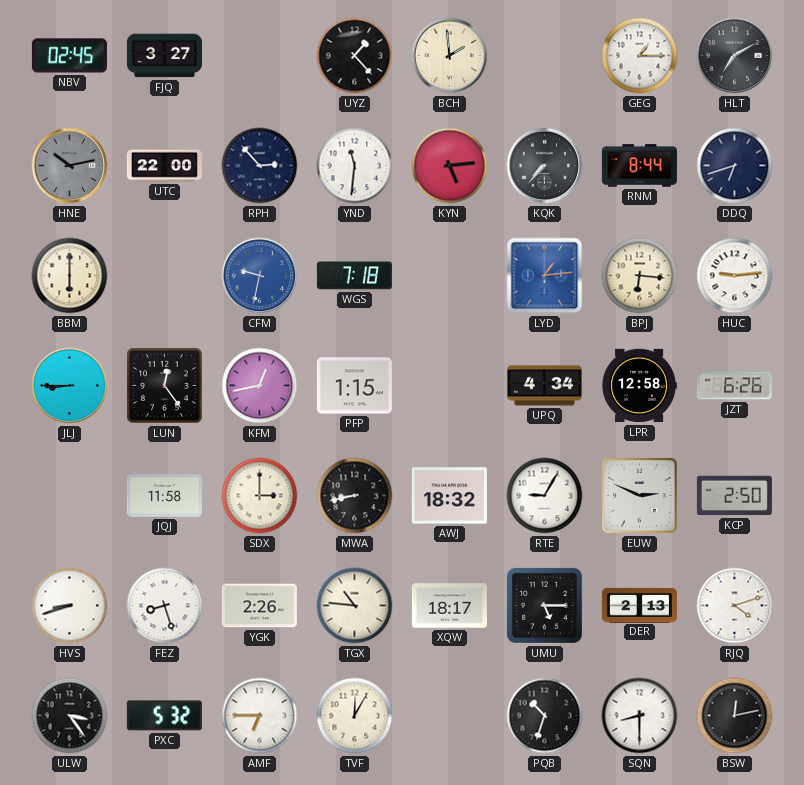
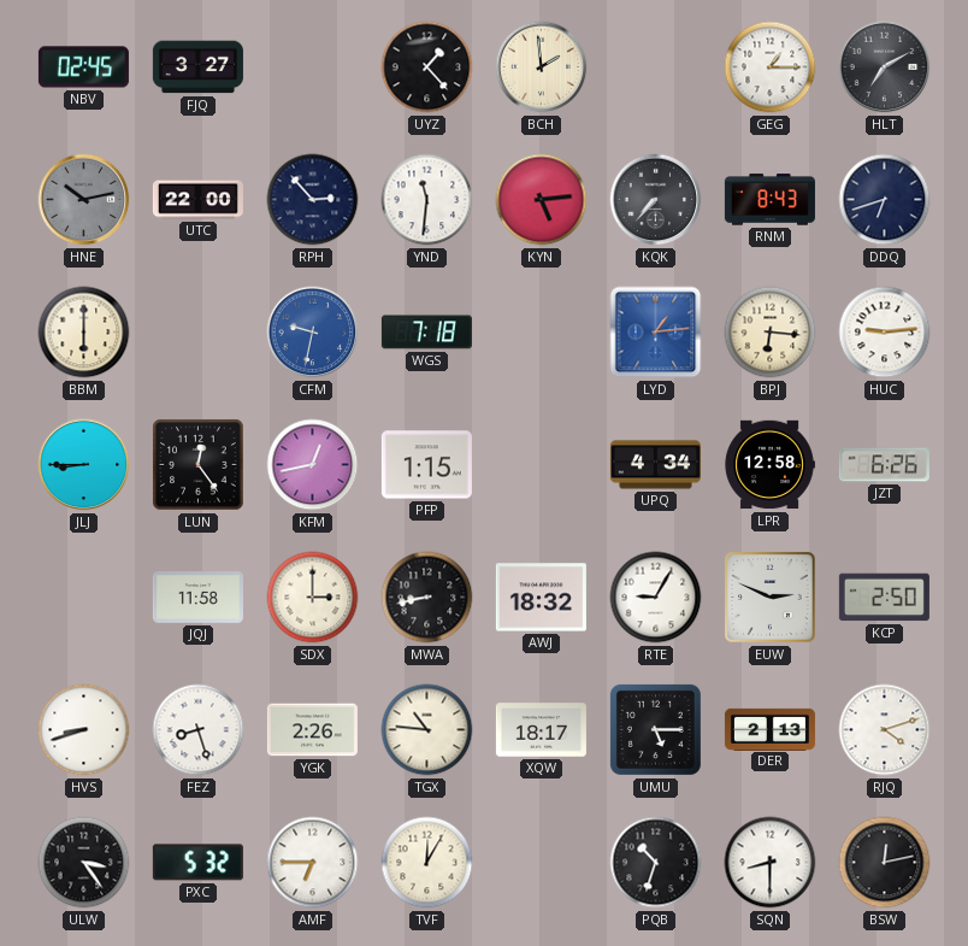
RNM: 8:44 -> 8:43 (769, 200)
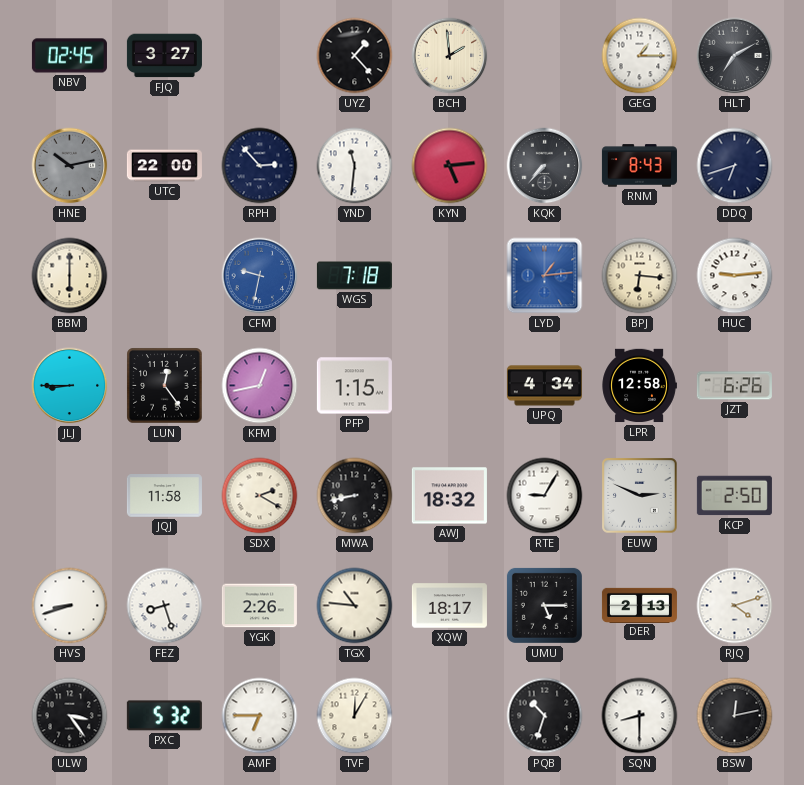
SDX: 3:00 -> 2:20 (260, 496)
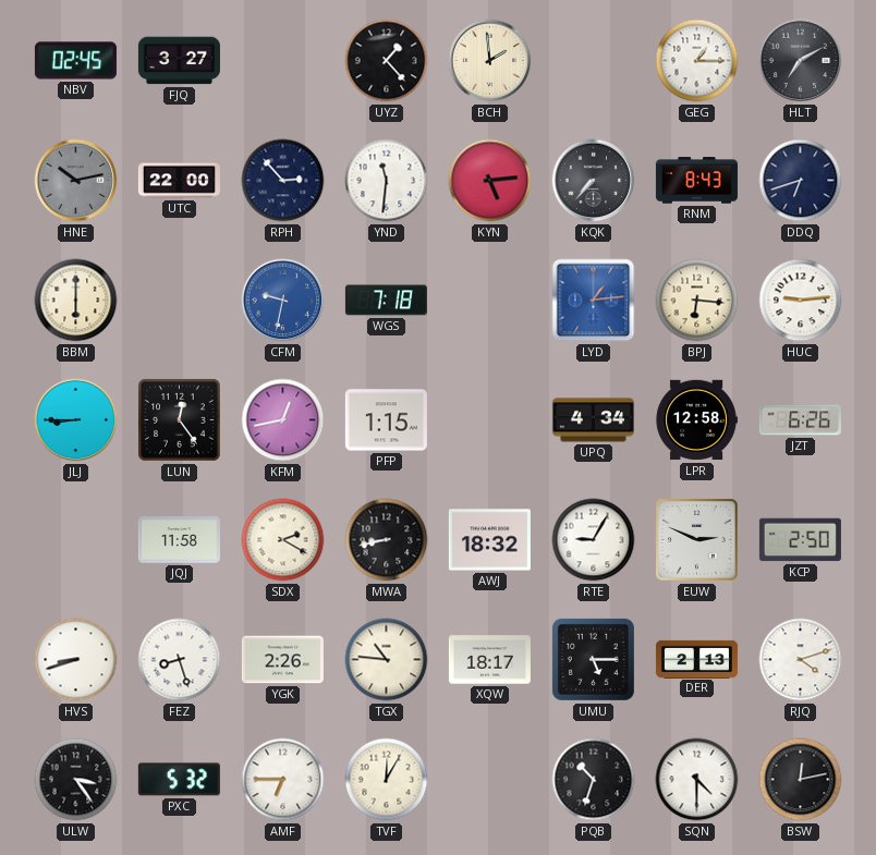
SQN: 8:30 -> 4:30 (697, 780)
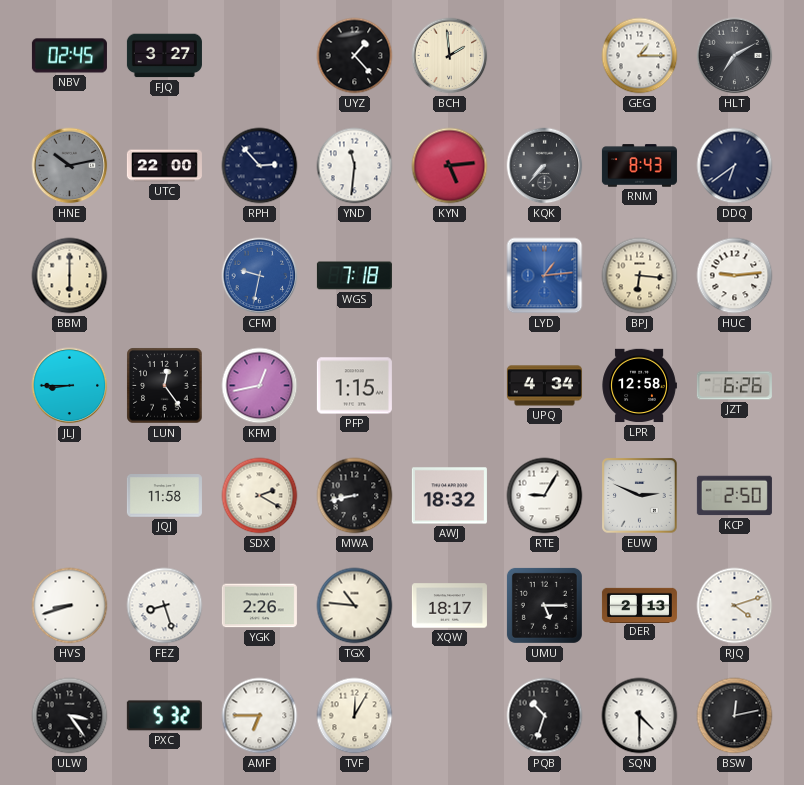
DDQ: 6:42 -> 6:39 (735, 166)
